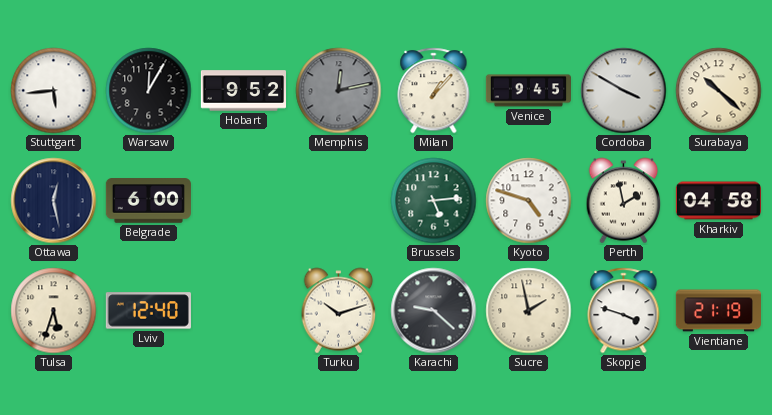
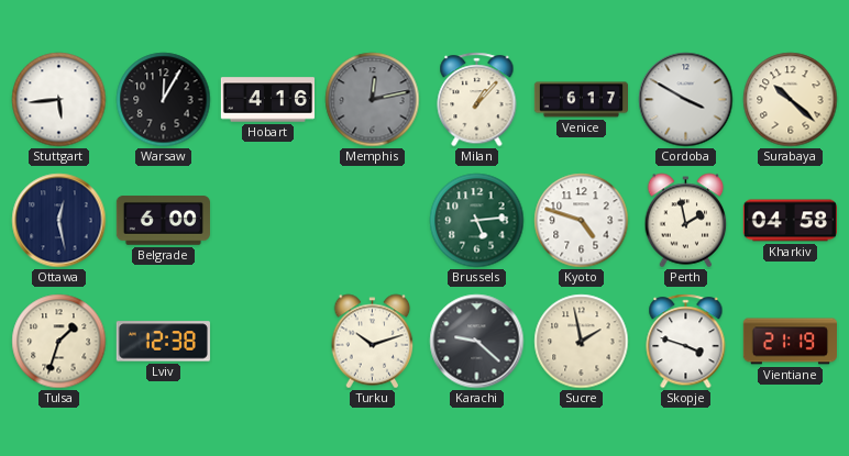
Hobart: 9:52 -> 4:16 (267, 100)
Venice: 9:45 -> 6:17 (581, 100)
Tulsa: 5:33 -> 1:33 (59, 342)
Lviv: 12:40 -> 12:38 (163, 342)
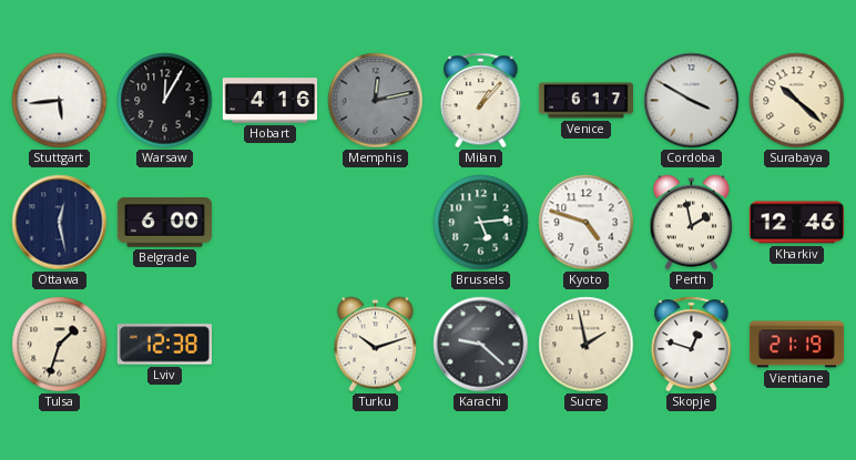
Kharkiv: 04:58 -> 12:46 (796, 223)
Skopje: 3:48 -> 12:48 (692, 345)
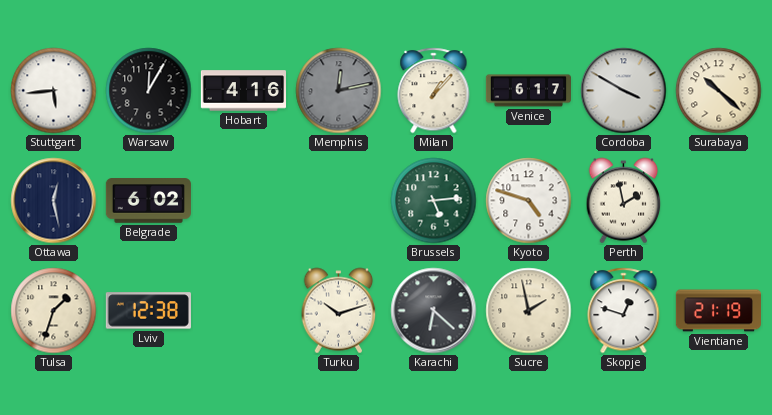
Belgrade: 6:00 -> 6:02 (148, 201)
Kharkiv: 12:46 -> none (796, 223)
Karachi: 9:22 -> 6:22 (434, 311)
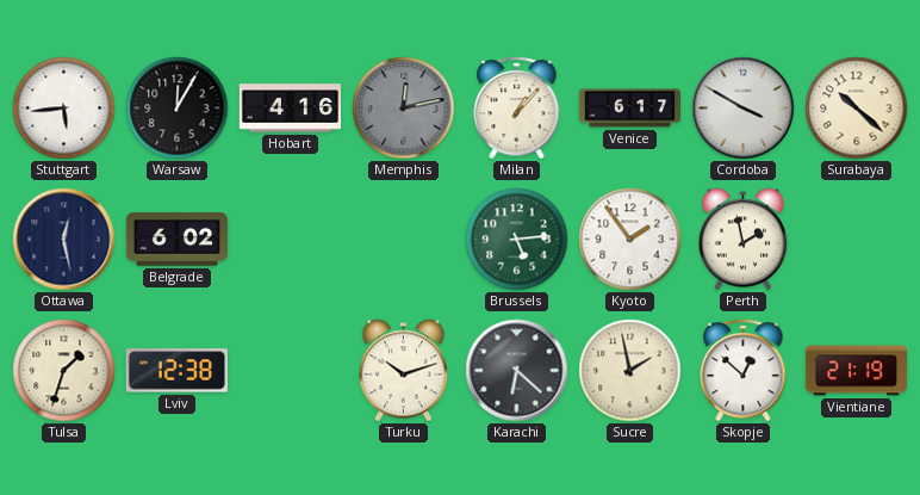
Kyoto: 4:48 -> 1:54 (630, 240)
Skopje: 12:48 -> 12:52 (744, 371)
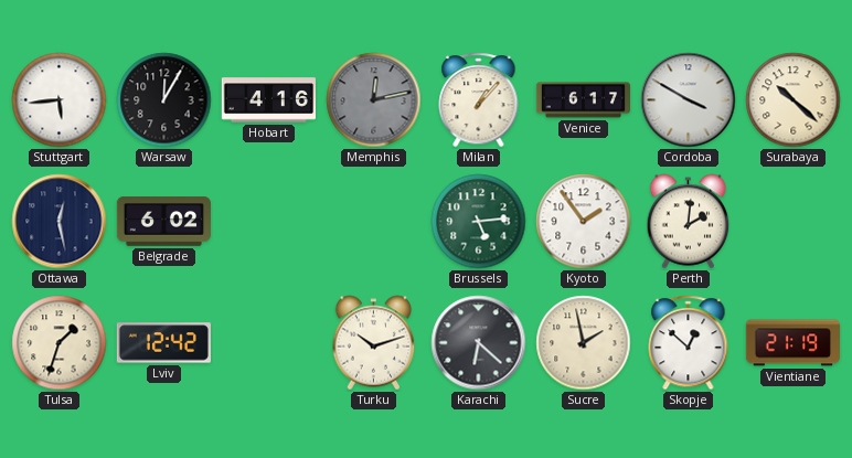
Perth: 1:58 -> 2:01 (689, 222)
Lviv: 12:38 -> 12:42 (163, 343)
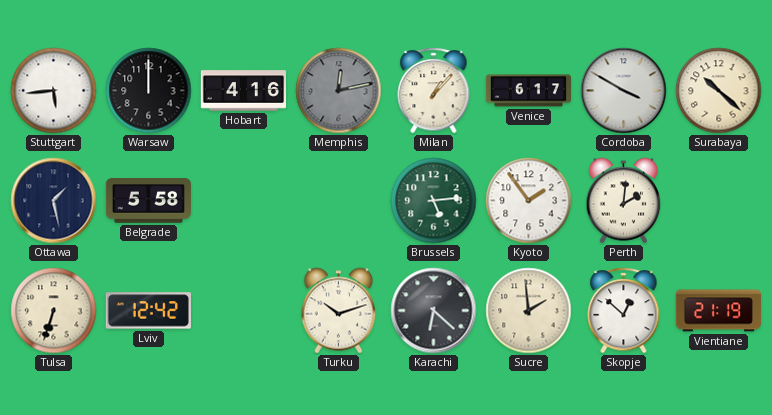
Warsaw: 12:05 -> 12:00 (149, 91)
Ottawa: 12:28 -> 1:28 (54, 201)
Belgrade: 6:02 -> 5:58 (148, 201)
Tulsa: 1:33 -> 6:33 (54, 311)
Sucre: 1:58 -> 1:59 (529, 311)
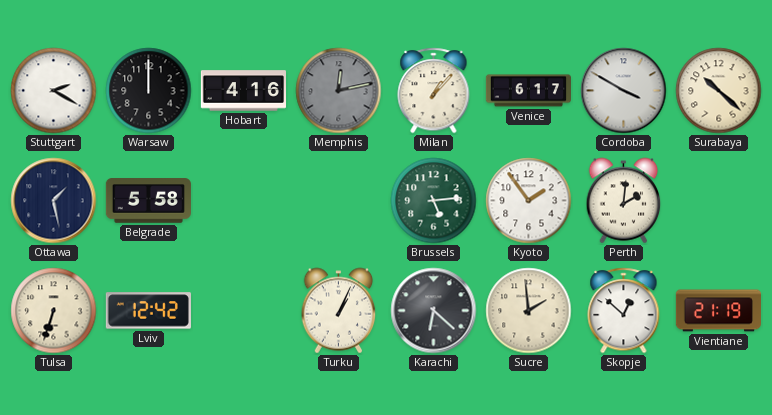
Stuttgart: 5:44 -> 2:20 (54, 91)
Turku: 10:12 -> 1:04 (339, 311)
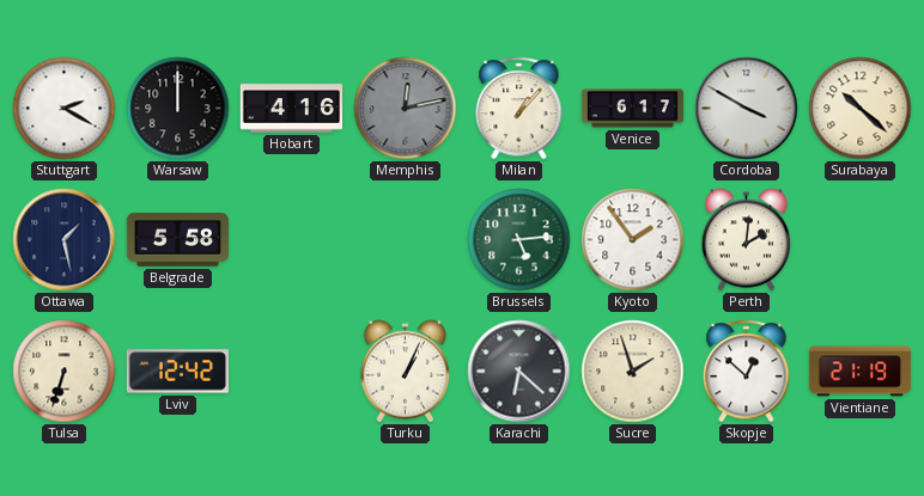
Sucre: 1:59 -> 1:57 (633, 372)
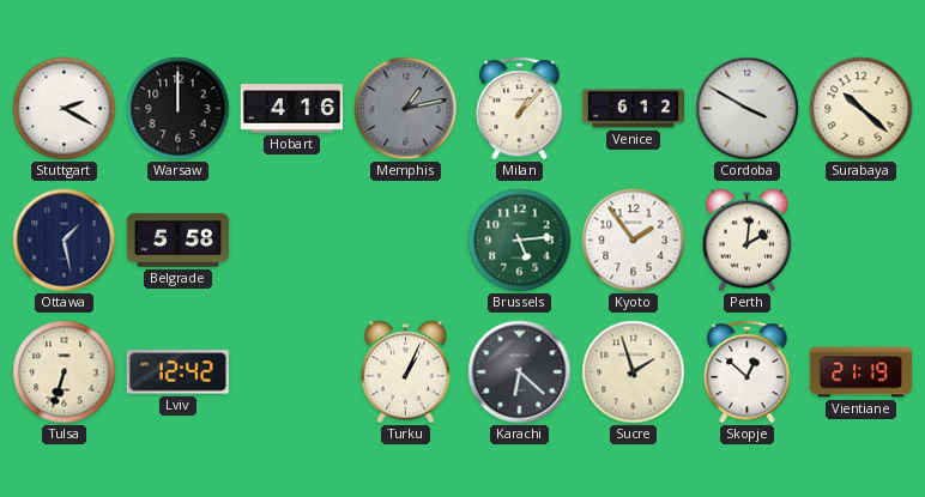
Memphis: 12:13 -> 1:13 (406, 109)
Venice: 6:17 -> 6:12 (633, 109)
